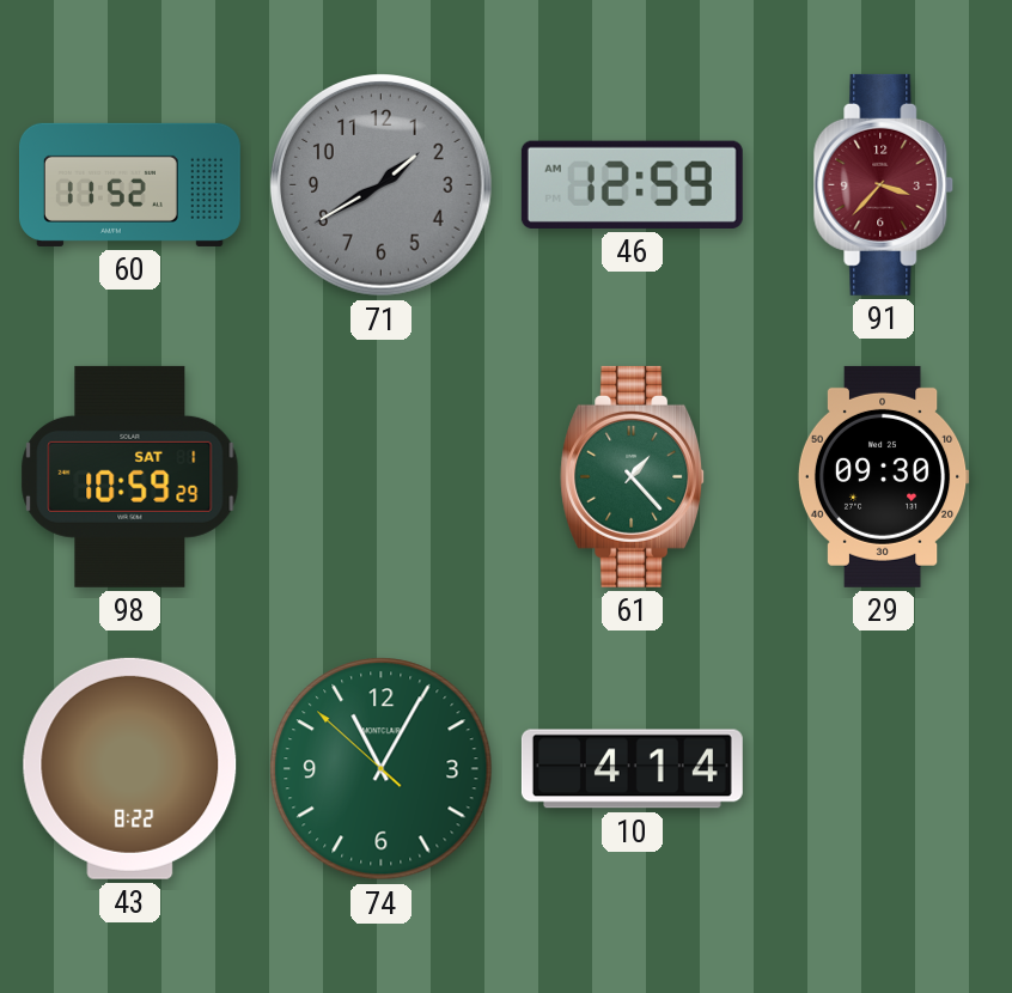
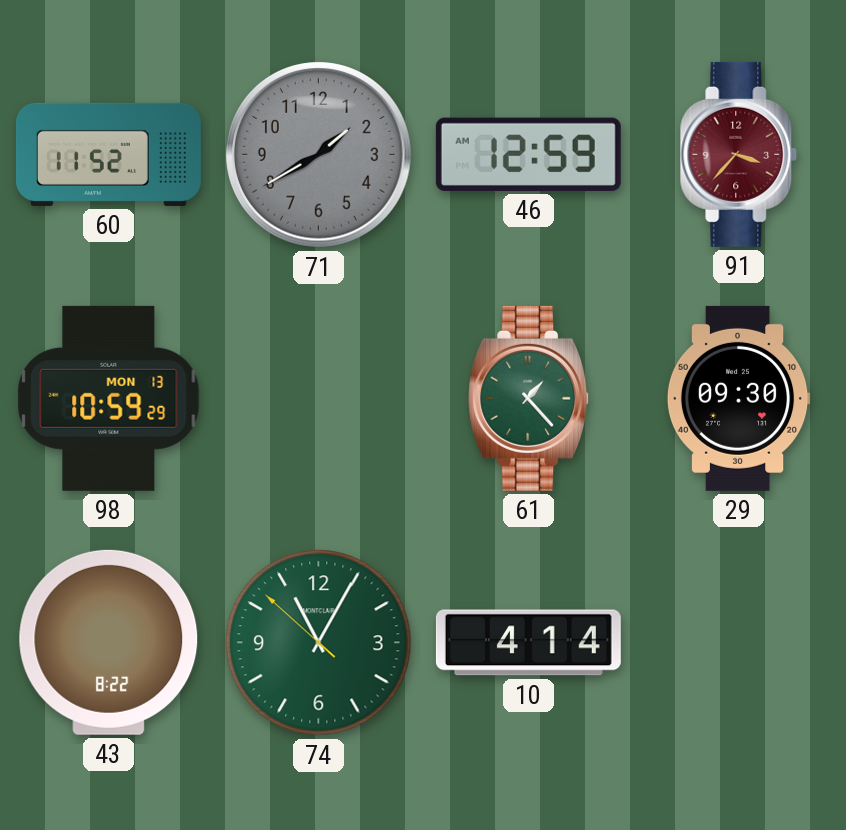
98 date: SAT 1 -> MON 13 (109, 398)
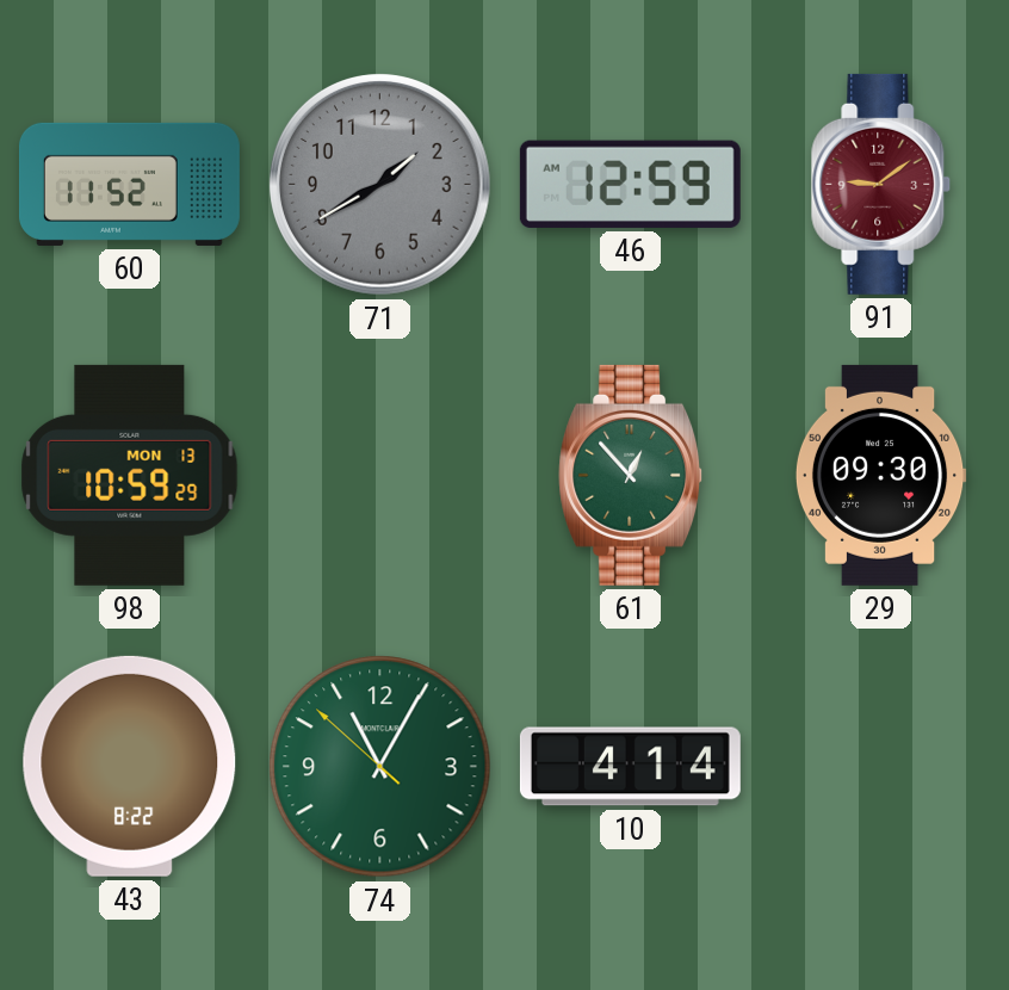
91: 3:37 -> 9:09 (881, 184)
61: 1:23 -> 12:53 (631, 475)
